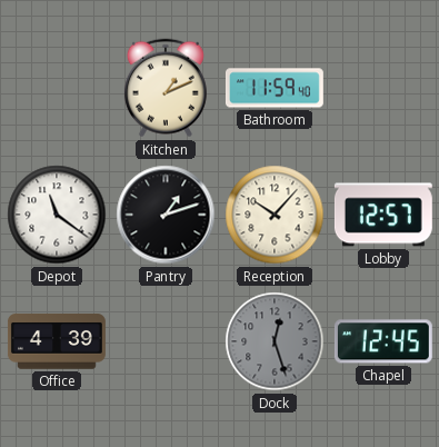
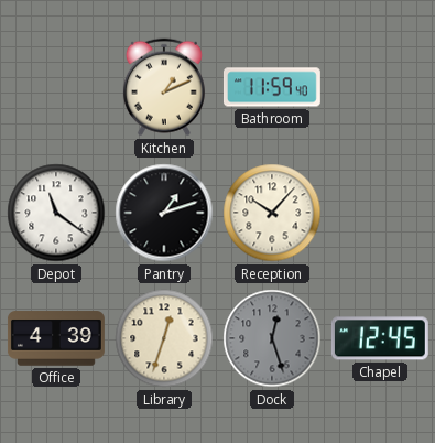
Lobby: 12:57 -> none (383, 215)
Library: none -> 12:33 (164, 338)
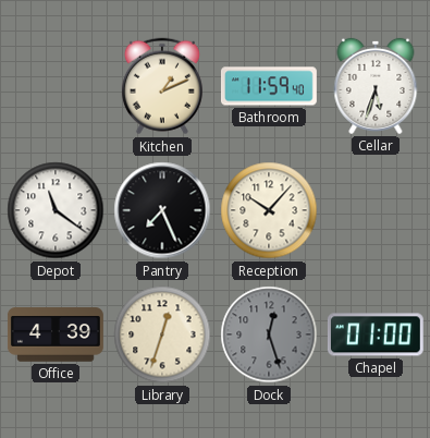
Cellar: none -> 5:33 (376, 86)
Pantry: 1:12 -> 7:26 (162, 210)
Chapel: 12:45 -> 01:00 (376, 334)
